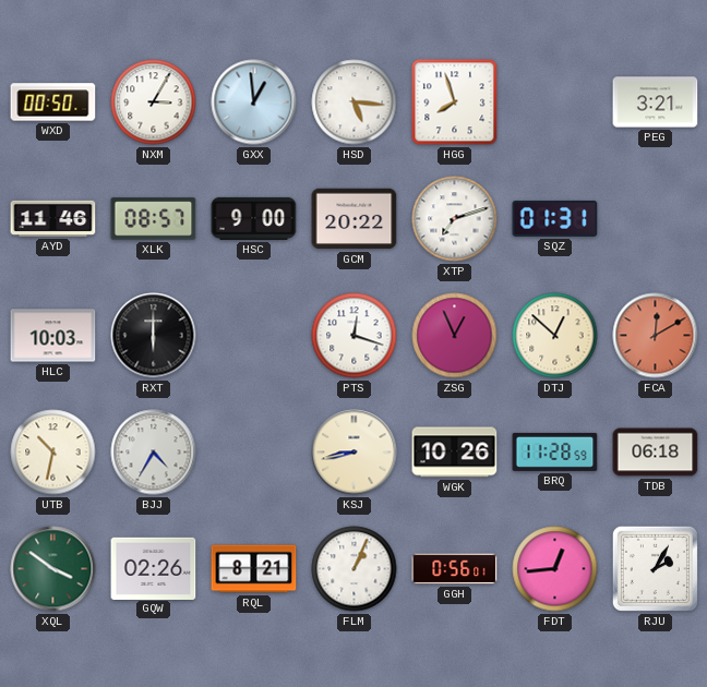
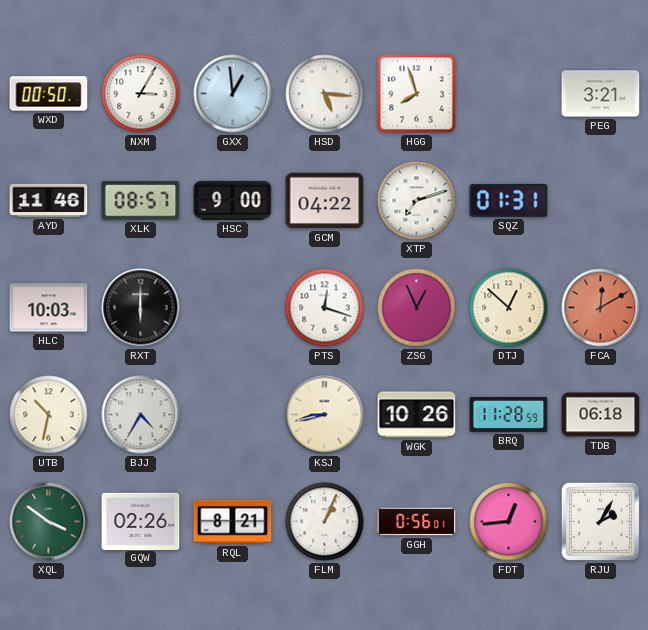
GCM: 20:22 -> 04:22 (325, 201)
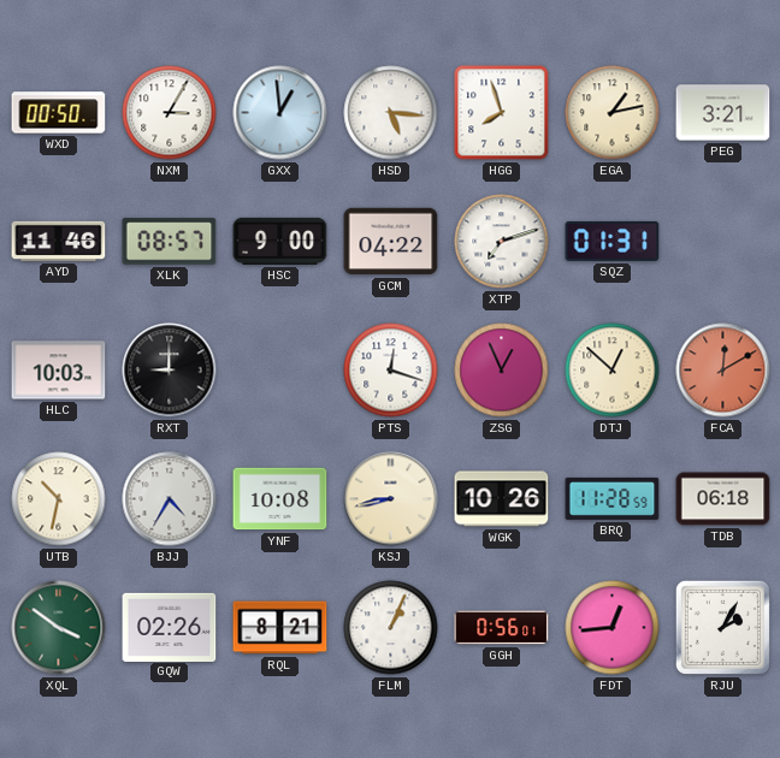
EGA: none -> 1:13 (613, 113)
RXT: 6:00 -> 9:00 (170, 371)
YNF: none -> 10:08 (280, 499)
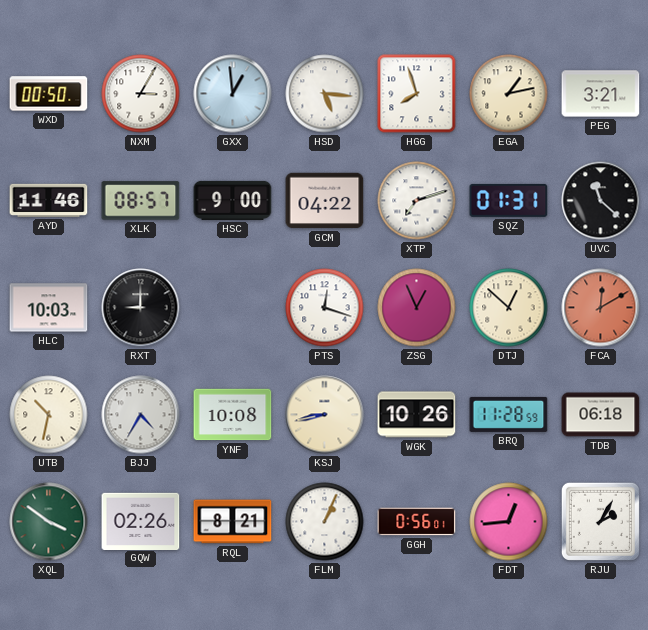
UVC: none -> 11:22 (601, 201)
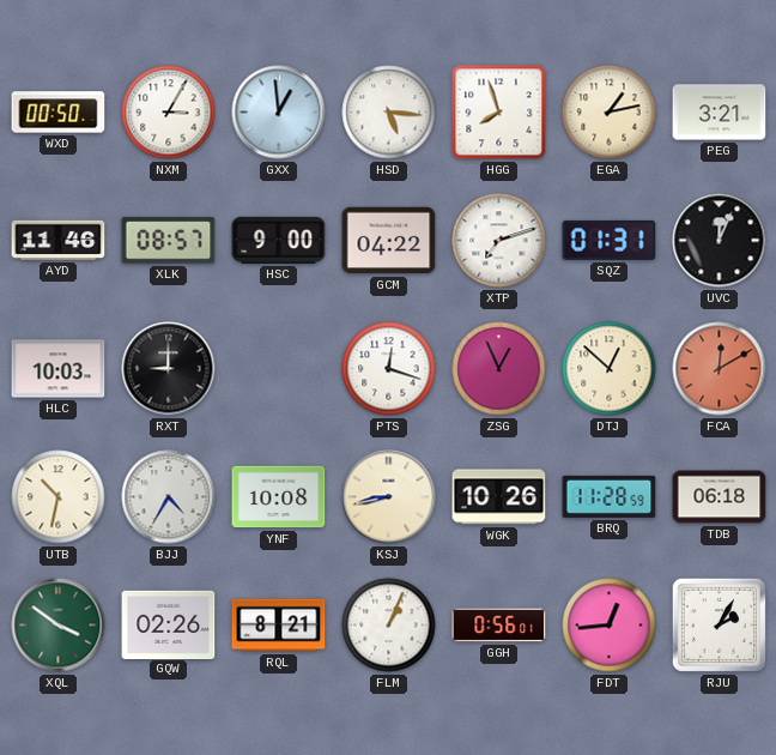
UVC: 11:22 -> 12:04 (720, 241)
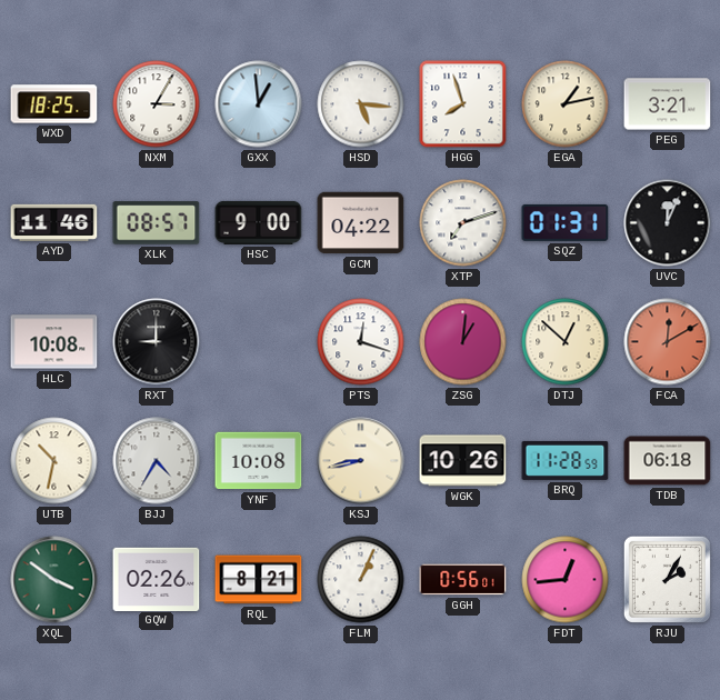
WXD: 00:50 -> 18:25 (54, 104)
HLC: 10:03 -> 10:08 (54, 342)
ZSG: 12:56 -> 1:01 (463, 342)
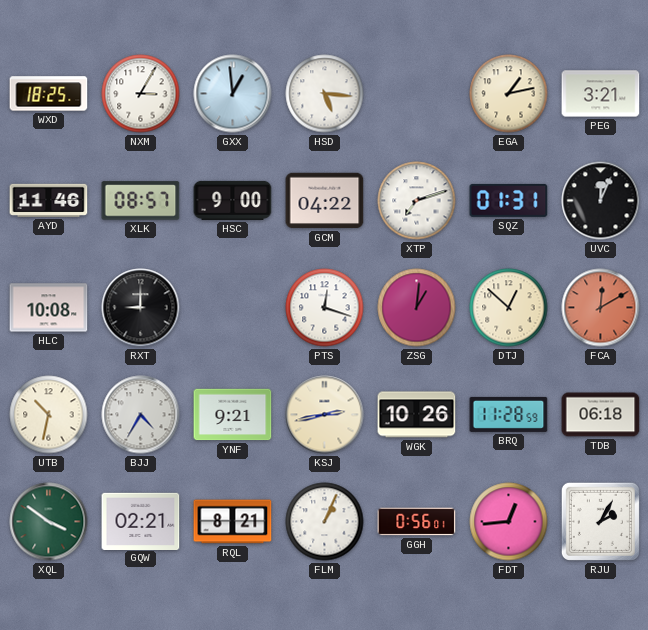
HGG: 7:57 -> none (463, 104)
YNF: 10:08 -> 9:21 (233, 415)
KSJ: 8:43 -> 2:43 (325, 415)
GQW: 02:26 -> 02:21 (141, 521)
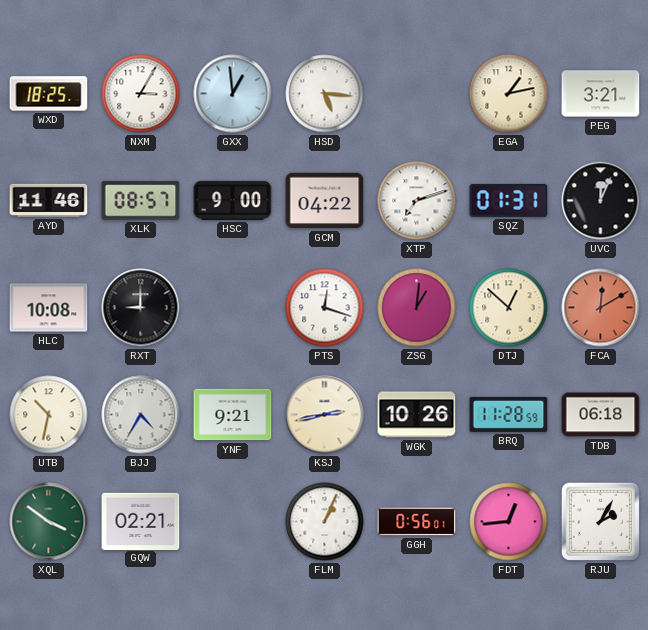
RQL: 8:21 -> none (233, 522)
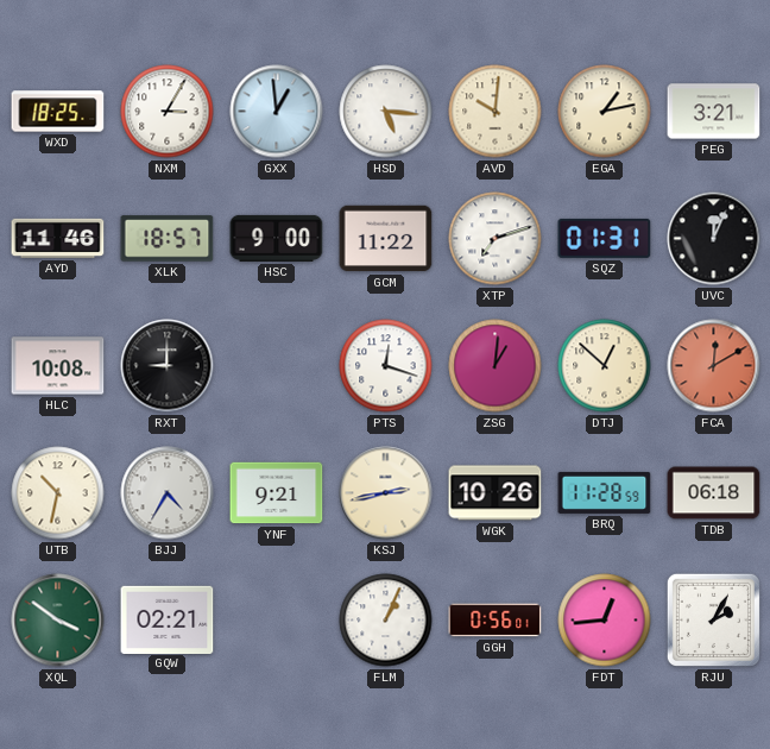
AVD: none -> 10:01 (496, 112)
XLK: 08:57 -> 18:57 (168, 239)
GCM: 04:22 -> 11:22 (386, 239)
